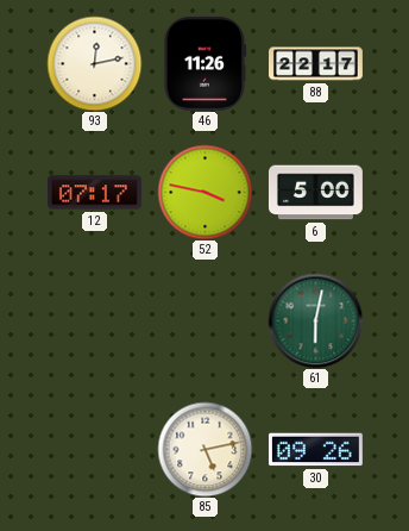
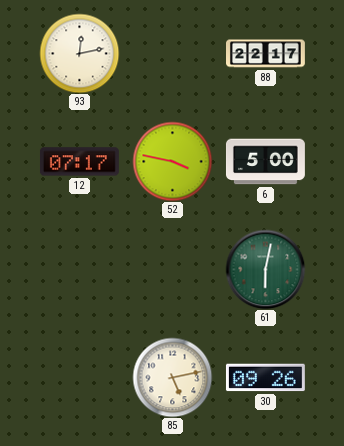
46: 11:26 -> none (204, 63)
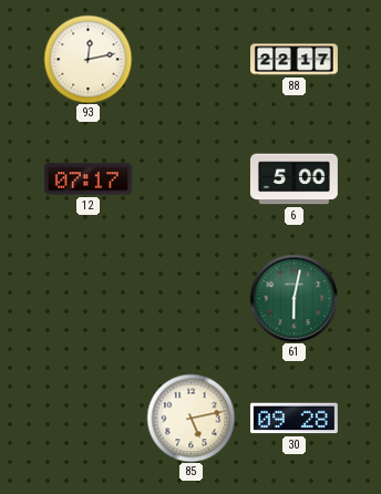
52: 3:47 -> none (172, 161)
30: 09:26 -> 09:28 (294, 419)
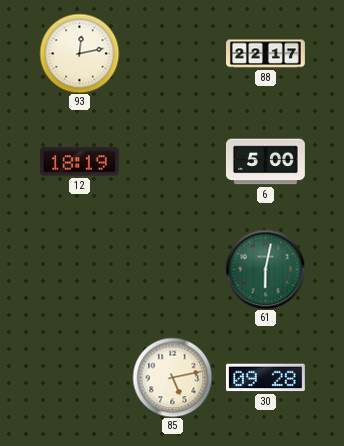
12: 07:17 -> 18:19 (79, 162)
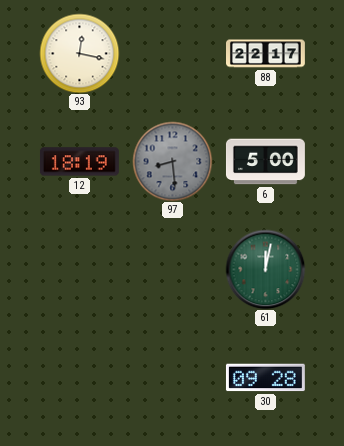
93: 12:13 -> 12:17 (79, 53)
97: none -> 8:29 (172, 161)
61: 6:02 -> 12:02 (265, 269)
85: 5:13 -> none (172, 377)
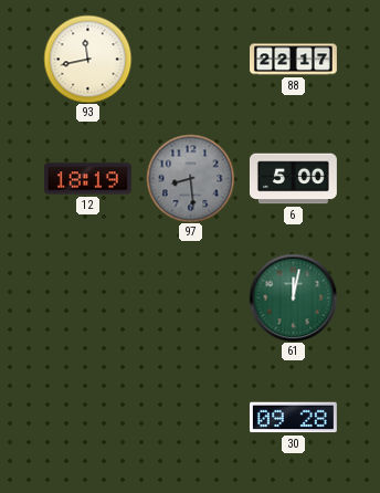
93: 12:17 -> 11:43 (87, 59)
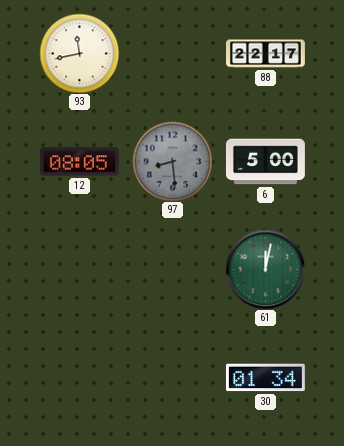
12: 18:19 -> 08:05 (79, 162)
30: 09:28 -> 01:34 (265, 378)
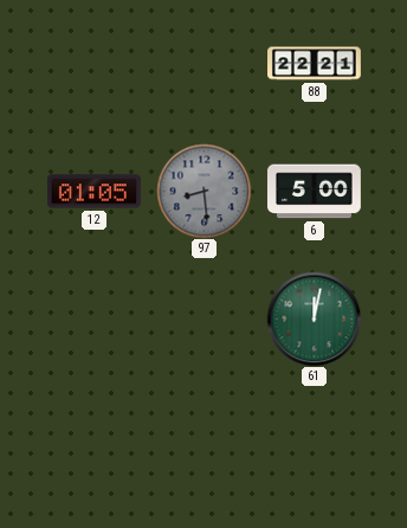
93: 11:43 -> none (79, 53)
88: 22:17 -> 22:21 (315, 64)
12: 08:05 -> 01:05 (93, 192)
30: 01:34 -> none (265, 378)
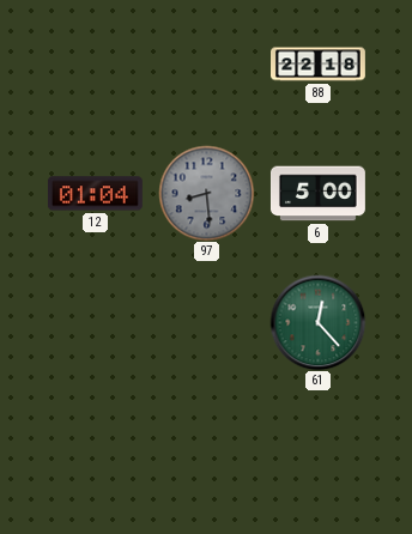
88: 22:21 -> 22:18 (319, 65)
12: 01:05 -> 01:04 (95, 194)
61: 12:02 -> 12:23 (317, 322)
